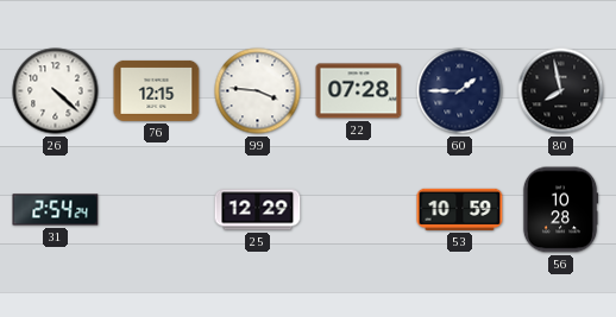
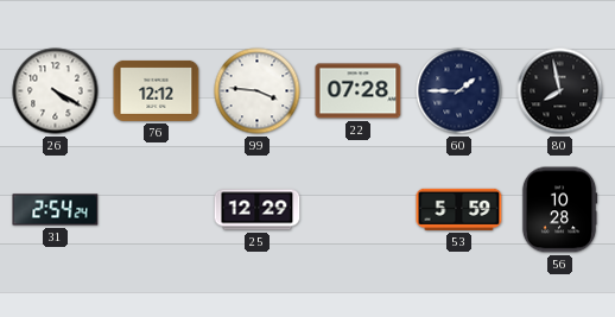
26: 4:22 -> 4:20 (56, 91)
76: 12:15 -> 12:12 (157, 90)
53: 10:59 -> 5:59 (459, 209)
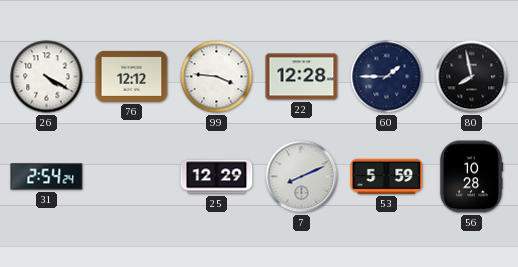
22: 07:28 -> 12:28 (302, 77)
7: none -> 8:11 (302, 177)
